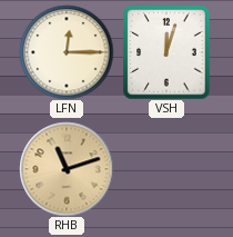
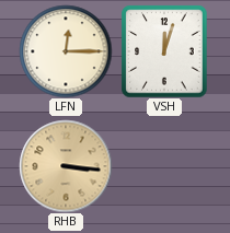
RHB: 11:12 -> 3:16 (66, 166)
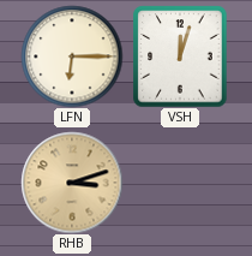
LFN: 12:15 -> 6:15 (72, 56)
RHB: 3:16 -> 3:12 (72, 183)
